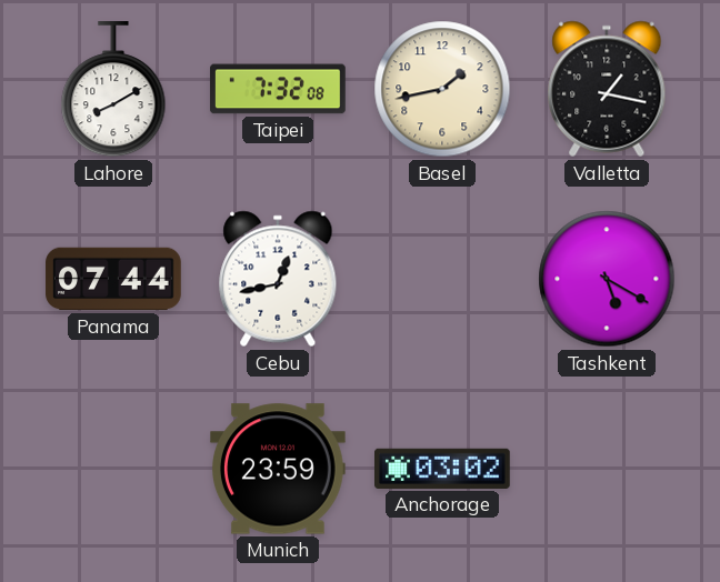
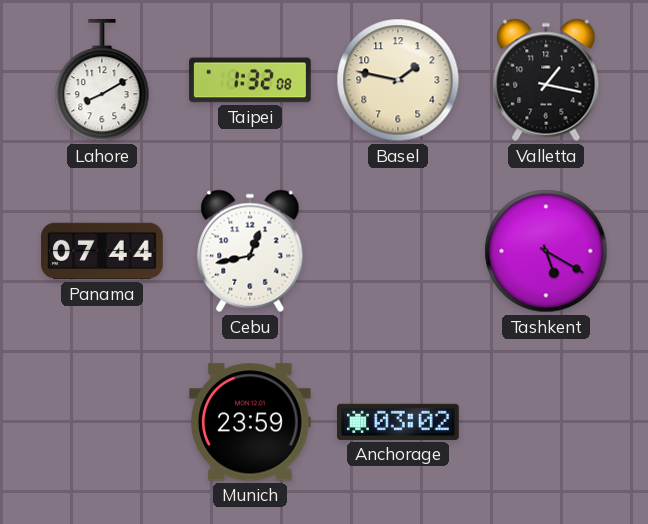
Taipei: 7:32 -> 1:32 (250, 80)
Basel: 1:43 -> 1:47 (398, 80)
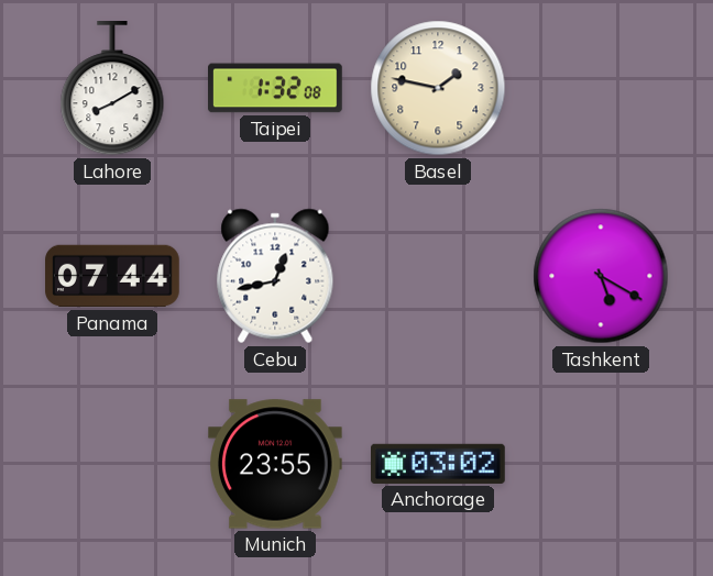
Valletta: 1:17 -> none (546, 80)
Munich: 23:59 -> 23:55 (276, 464)
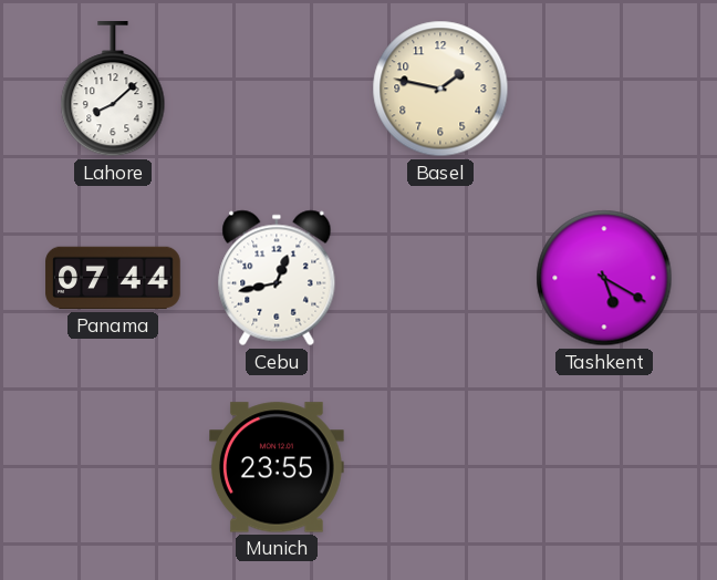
Lahore: 8:10 -> 8:08 (113, 90)
Taipei: 1:32 -> none (275, 88)
Anchorage: 03:02 -> none (439, 464)
